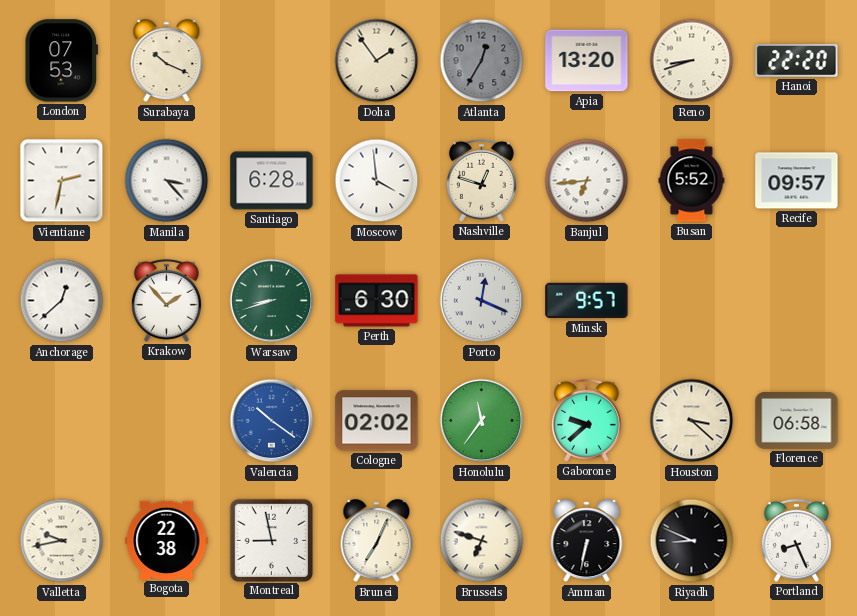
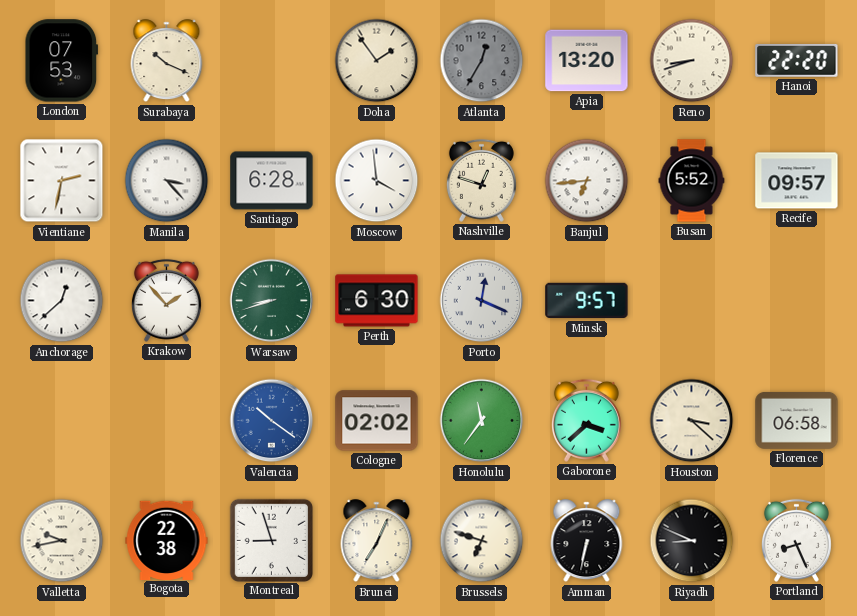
Gaborone: 9:38 -> 3:38 (586, 420)
Montreal: 8:58 -> 8:57 (271, 540)
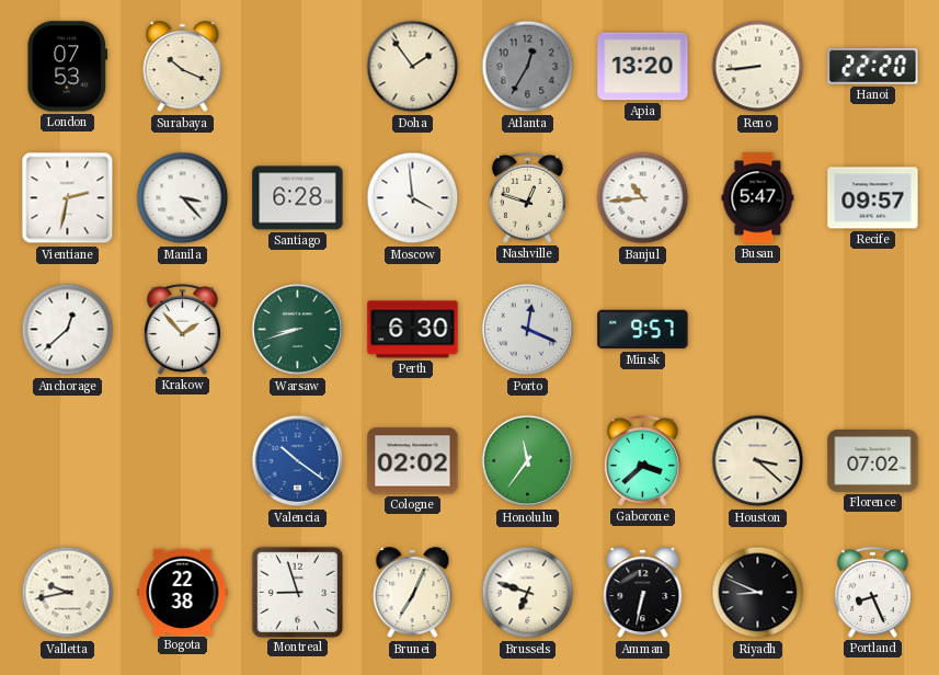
Reno: 8:42 -> 8:44 (758, 67)
Banjul: 6:44 -> 10:44 (643, 198)
Busan: 5:52 -> 5:47 (758, 198)
Florence: 06:58 -> 07:02 (873, 460)
